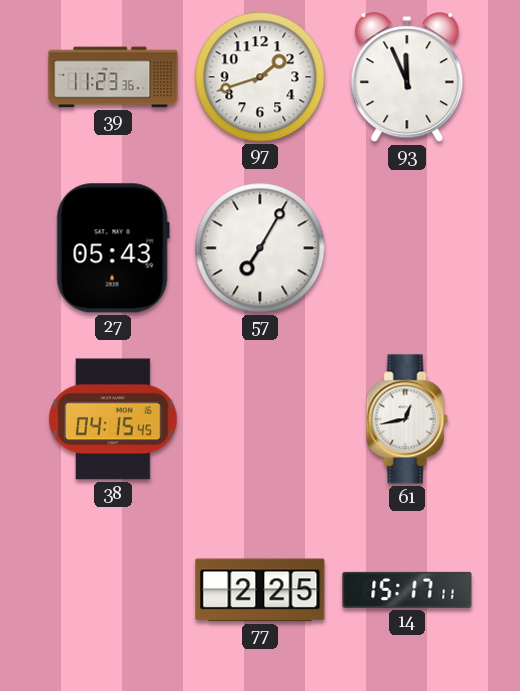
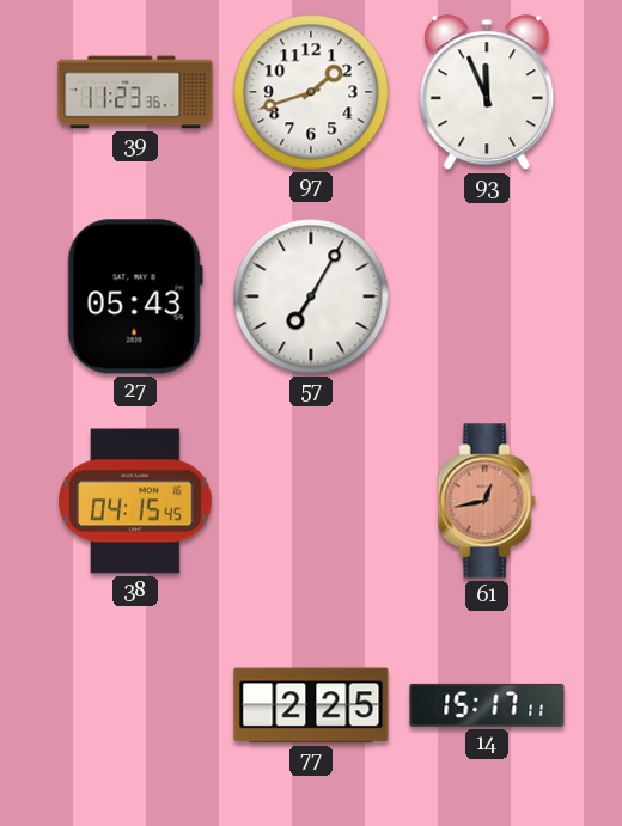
61 dial: white -> salmon (487, 501)
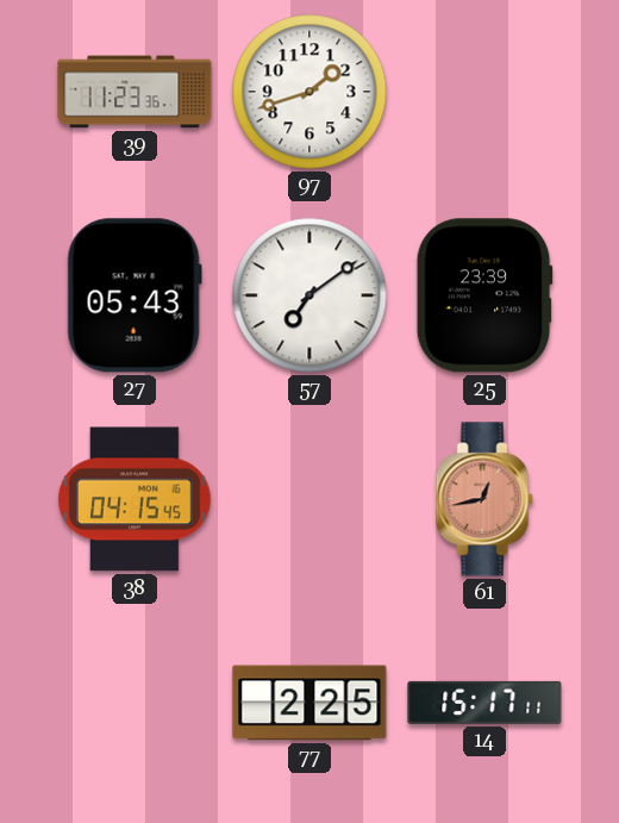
93: 11:56 -> none (487, 93)
57: 7:05 -> 7:09 (309, 295)
25: none -> 23:39 (484, 295)
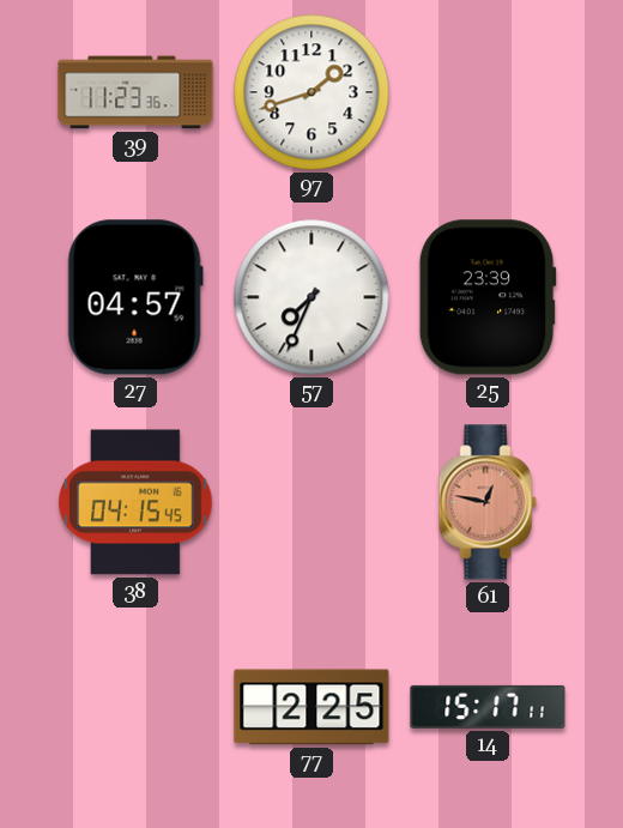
27: 05:43 -> 04:57 (135, 297)
57: 7:09 -> 7:34 (311, 297)
61: 12:43 -> 12:47 (488, 502)
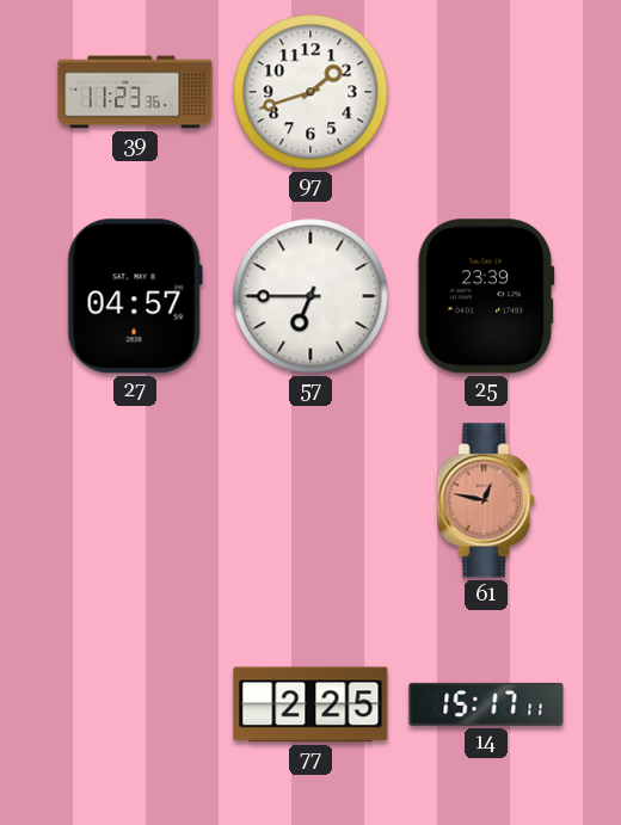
57: 7:34 -> 6:45 (310, 296)
38: 04:15 -> none (135, 502)
